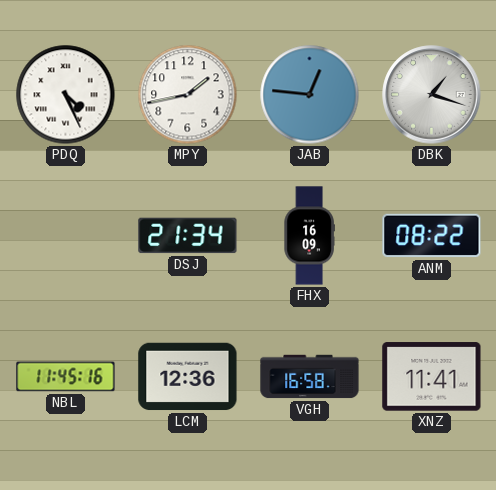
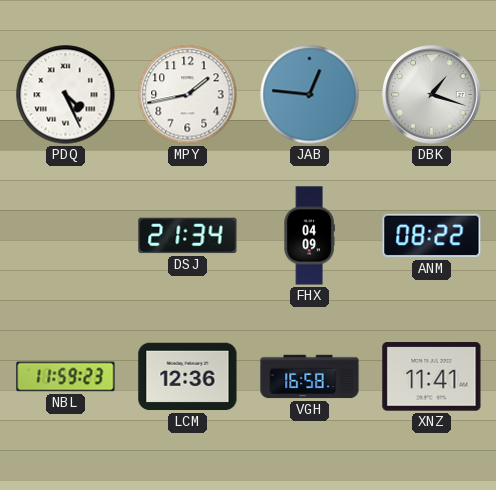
FHX: 16:09 -> 04:09 (309, 236)
NBL: 11:45 -> 11:59 (66, 377)
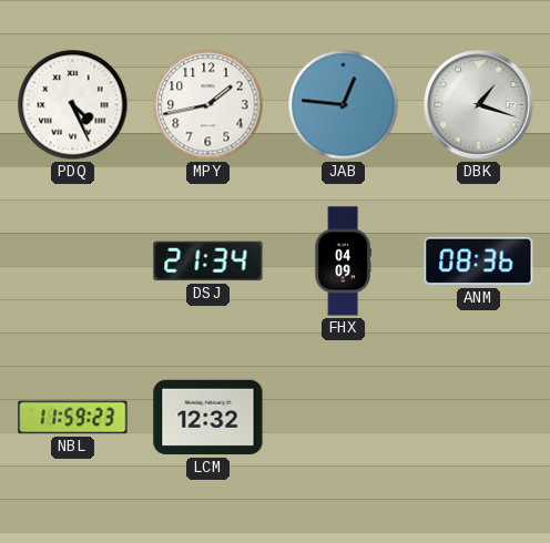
ANM: 08:22 -> 08:36 (479, 262)
LCM: 12:36 -> 12:32 (208, 418)
VGH: 16:58 -> none (310, 377)
XNZ: 11:41 -> none (432, 377)
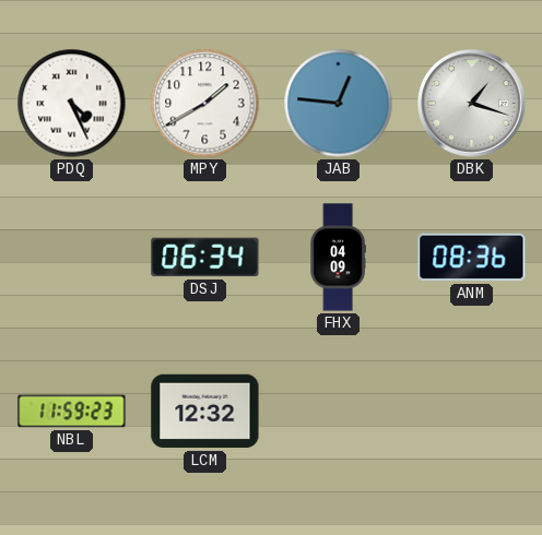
MPY: 1:43 -> 1:40 (205, 104)
DSJ: 21:34 -> 06:34 (205, 258)
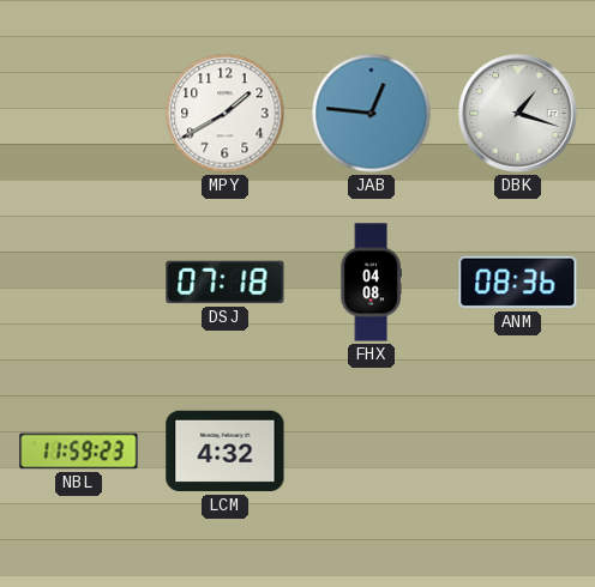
PDQ: 4:26 -> none (72, 104)
DSJ: 06:34 -> 07:18 (226, 283)
FHX: 04:09 -> 04:08 (371, 283)
LCM: 12:32 -> 4:32 (226, 452)
